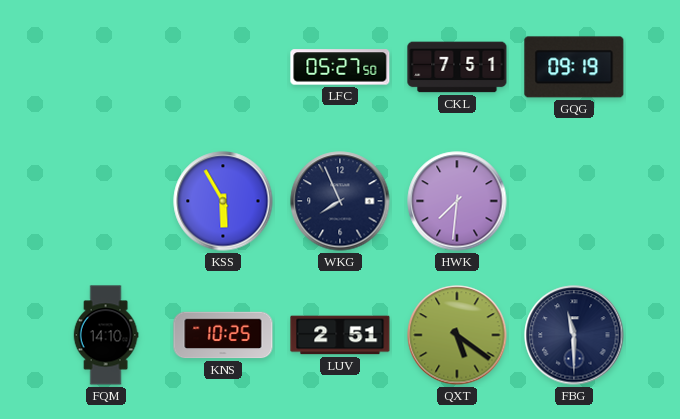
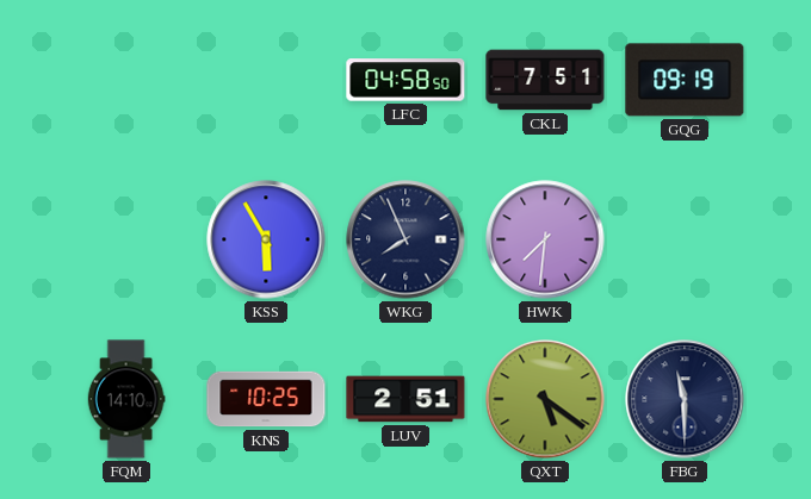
LFC: 05:27 -> 04:58 (405, 80)
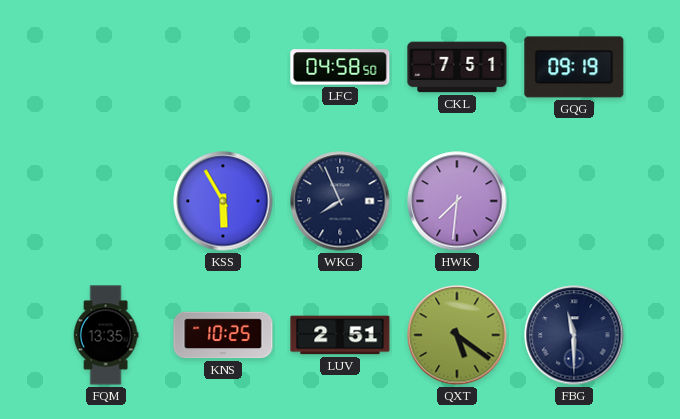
FQM: 14:10 -> 13:35 (106, 335)
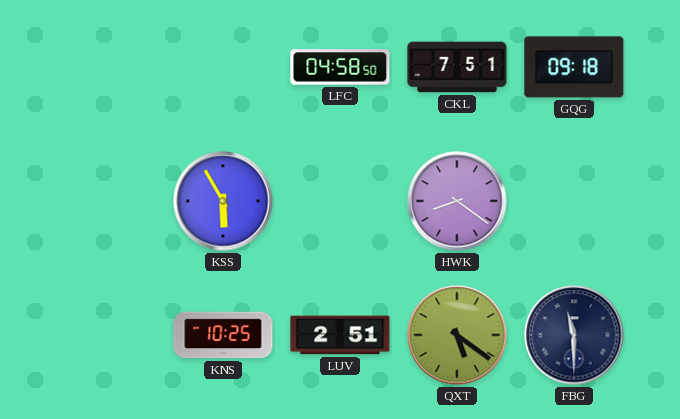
GQG: 09:19 -> 09:18 (574, 67)
WKG: 7:56 -> none (340, 201)
HWK: 7:31 -> 8:21 (457, 201)
FQM: 13:35 -> none (106, 335)
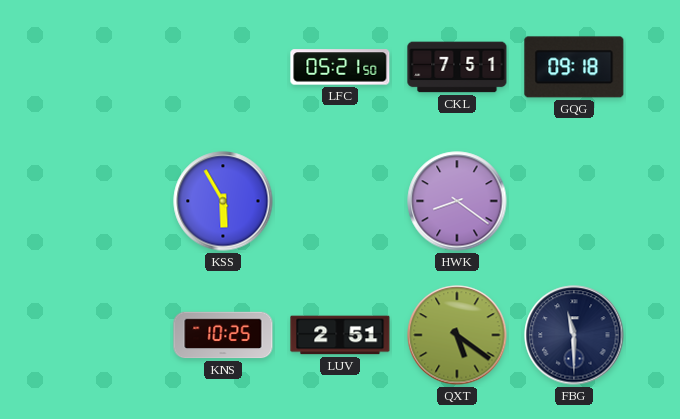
LFC: 04:58 -> 05:21 (340, 67)
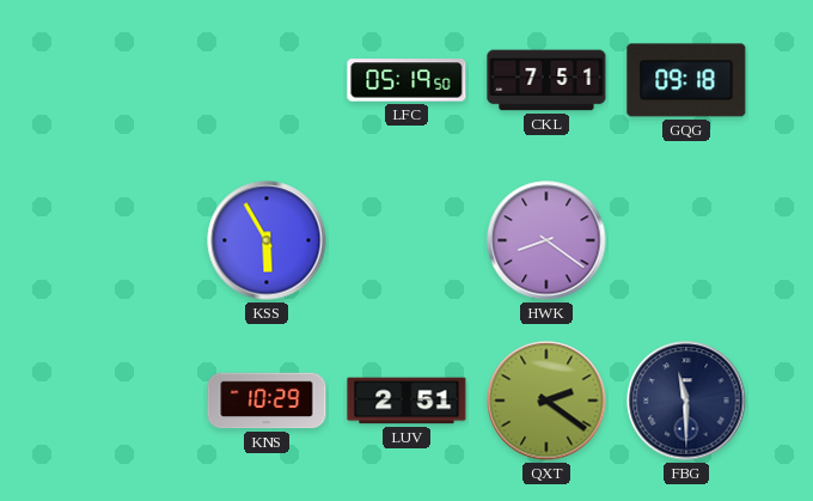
LFC: 05:21 -> 05:19 (406, 80)
KNS: 10:25 -> 10:29 (267, 401)
QXT: 5:21 -> 2:21 (546, 401)
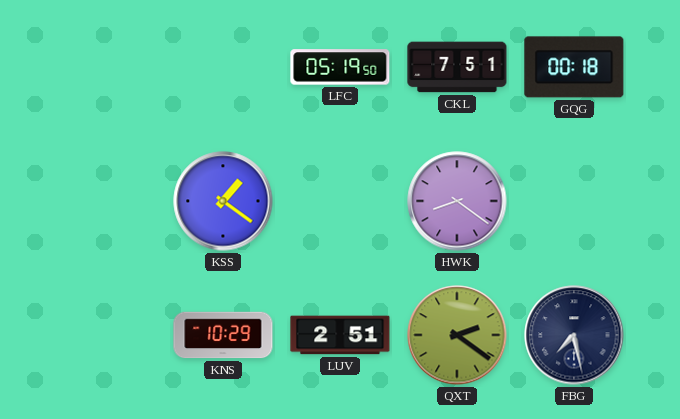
GQG: 09:18 -> 00:18 (574, 67)
KSS: 5:55 -> 1:21 (223, 201)
FBG: 11:30 -> 7:28 (574, 335)
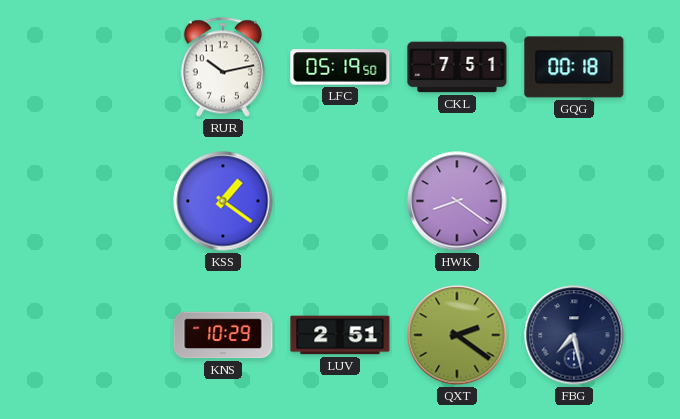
RUR: none -> 10:13 (223, 67)
